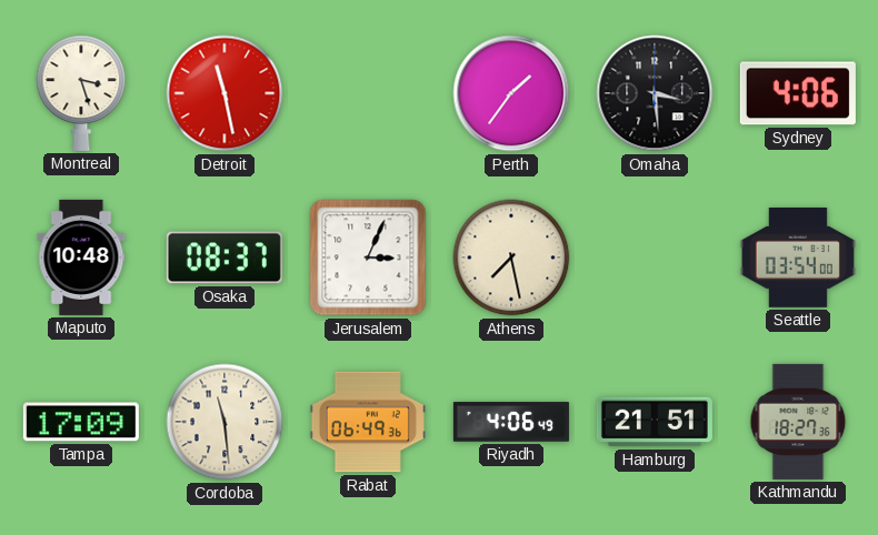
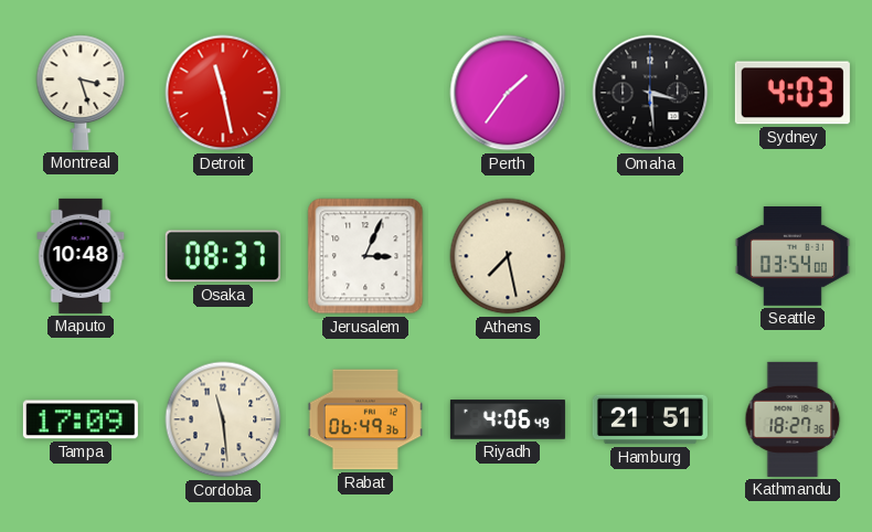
Sydney: 4:06 -> 4:03 (793, 93)
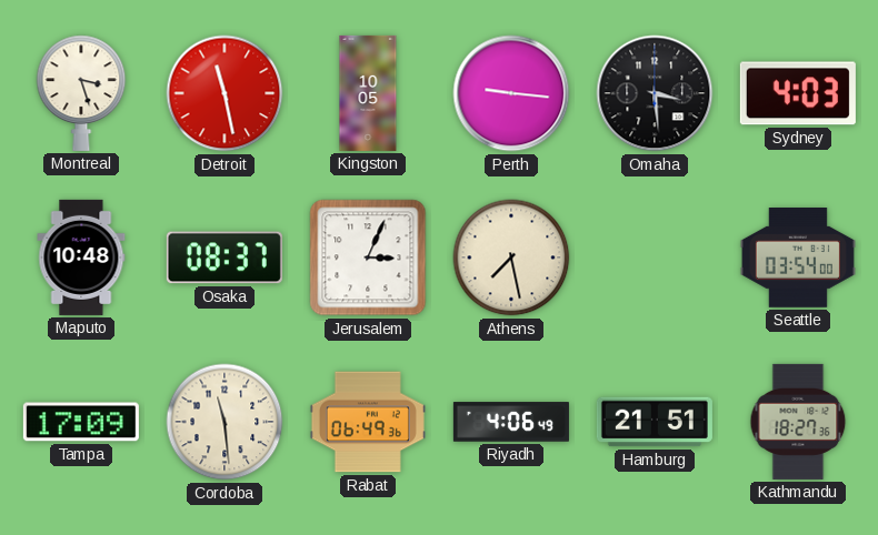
Kingston: none -> 10:05 (368, 93)
Perth: 1:36 -> 9:16 (511, 93)
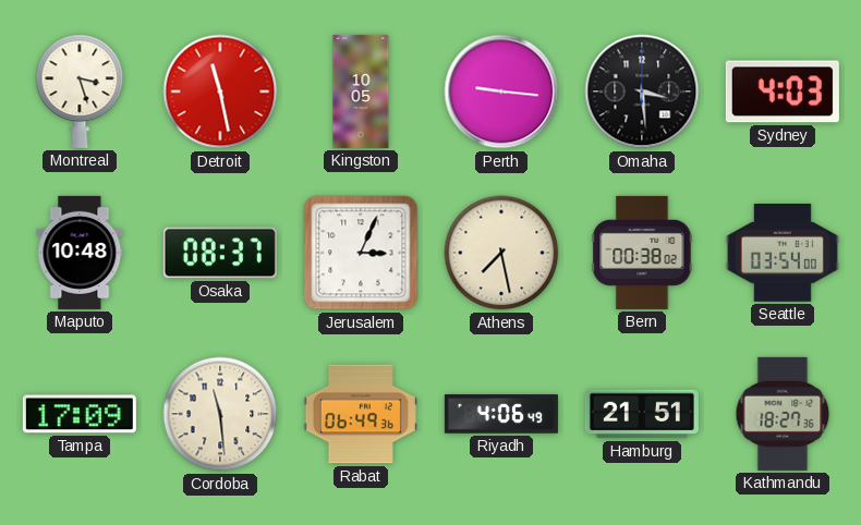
Bern: none -> 00:38 (642, 253)
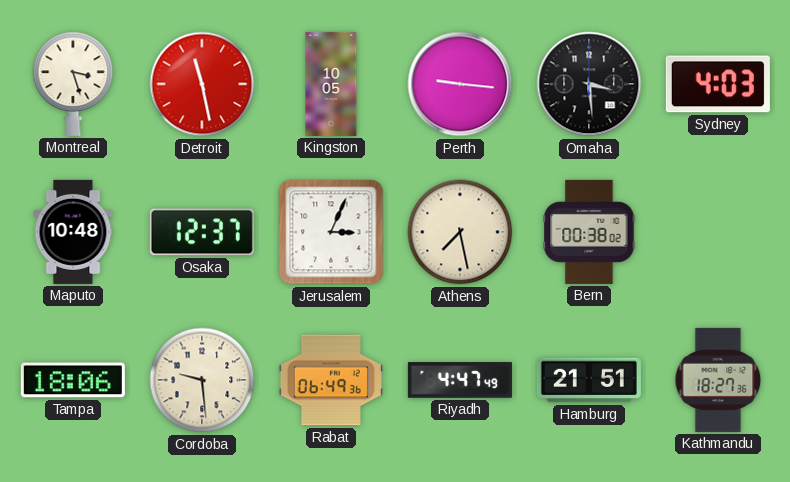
Osaka: 08:37 -> 12:37 (202, 232)
Seattle: 03:54 -> none (783, 253)
Tampa: 17:09 -> 18:06 (73, 380)
Cordoba: 11:29 -> 9:29 (202, 380)
Riyadh: 4:06 -> 4:47 (460, 380)
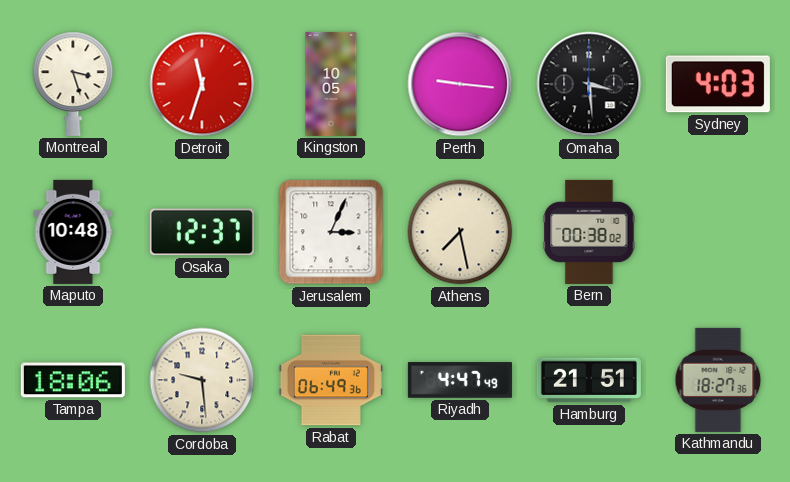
Detroit: 11:28 -> 11:33 (202, 84)
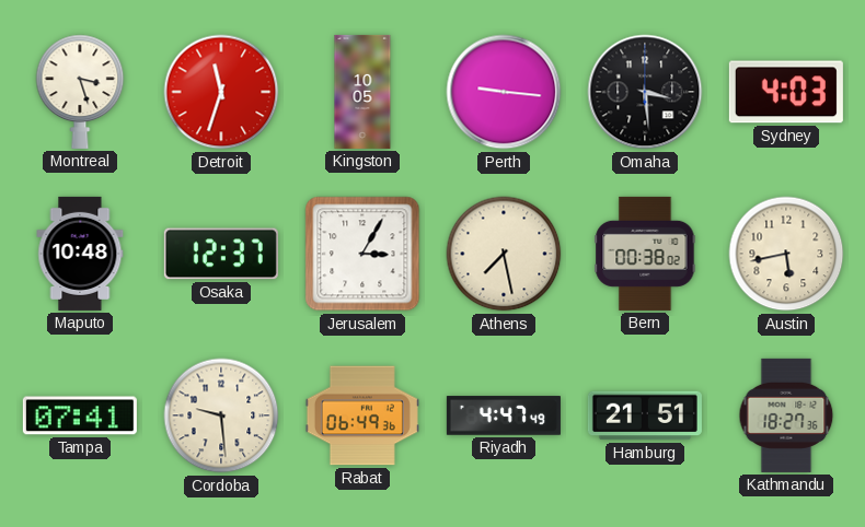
Jerusalem: 3:04 -> 3:05 (362, 254)
Austin: none -> 5:43 (786, 254)
Tampa: 18:06 -> 07:41 (80, 415)
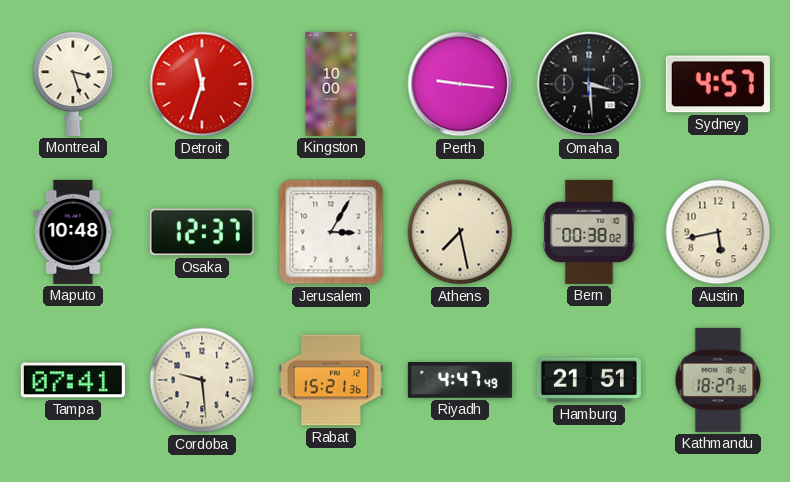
Kingston: 10:05 -> 10:00 (331, 84)
Sydney: 4:03 -> 4:57 (718, 84)
Rabat: 06:49 -> 15:21 (331, 380)
